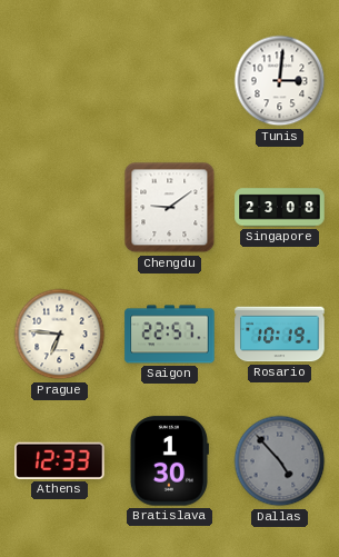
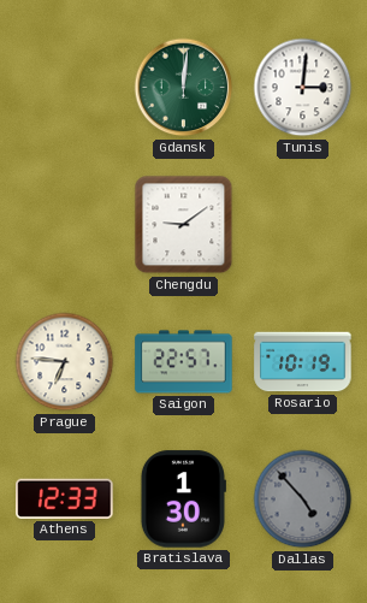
Gdansk: none -> 12:01 (184, 88)
Singapore: 23:08 -> none (280, 208)
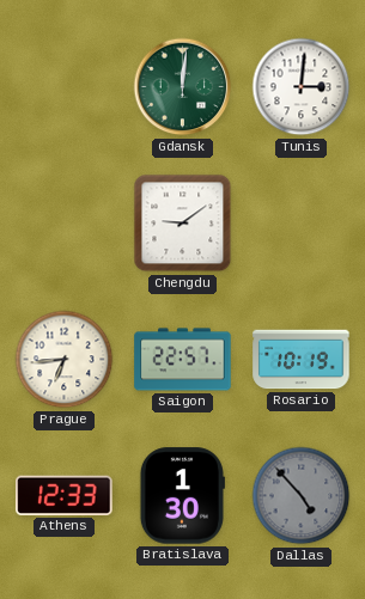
Prague: 6:46 -> 6:44 (65, 360)
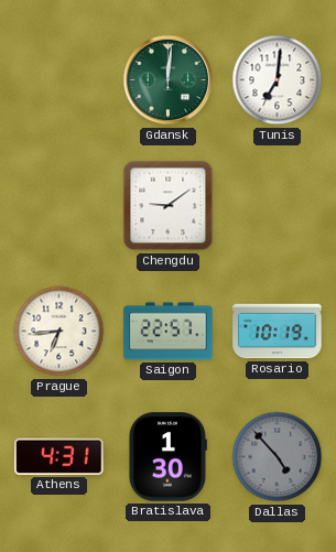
Tunis: 3:01 -> 7:01 (278, 80)
Athens: 12:33 -> 4:31 (59, 456)
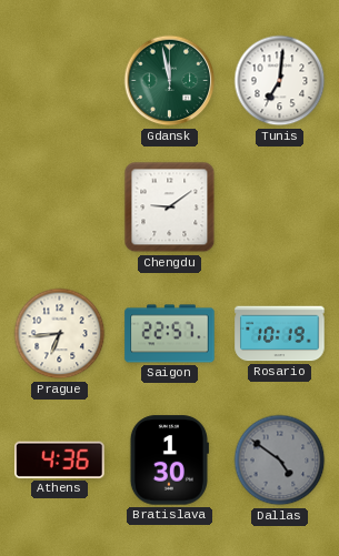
Gdansk: 12:01 -> 11:58 (170, 81)
Athens: 4:31 -> 4:36 (60, 459)
Dallas: 4:53 -> 4:51 (280, 461)
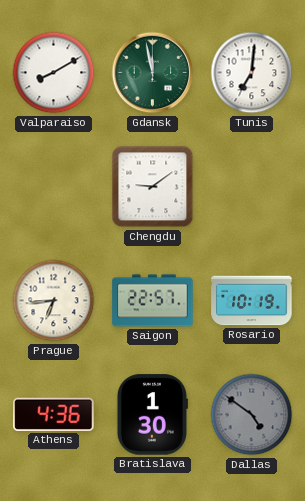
Valparaiso: none -> 8:10 (54, 73)
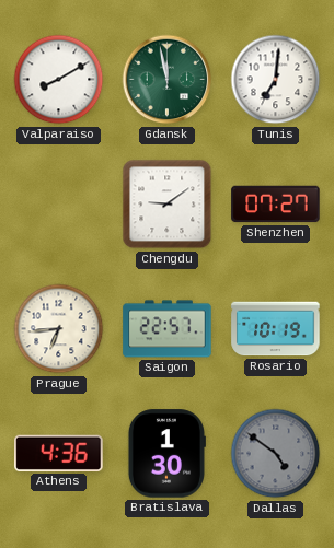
Shenzhen: none -> 07:27 (276, 205)
